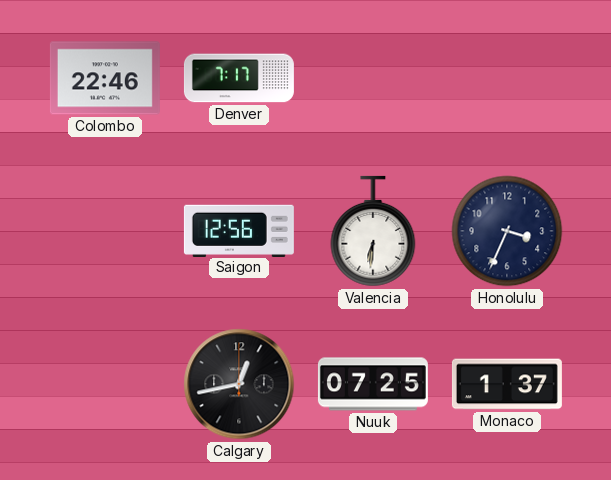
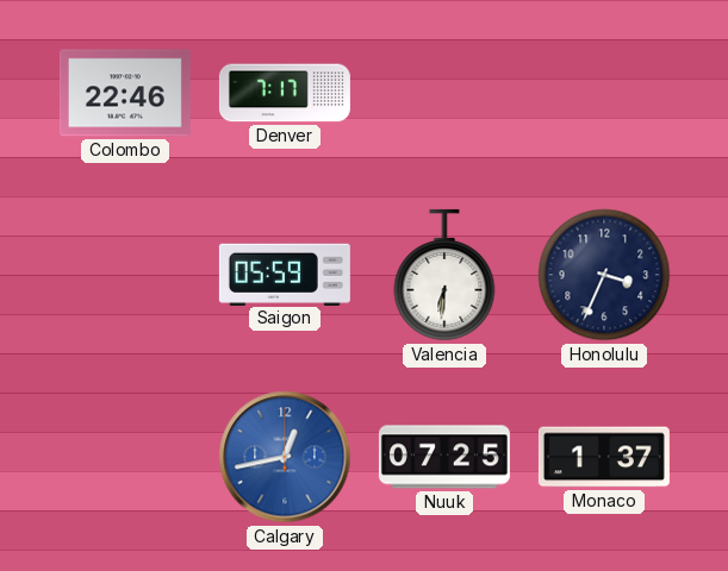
Saigon: 12:56 -> 05:59 (285, 274)
Calgary dial: black -> blue (285, 457)
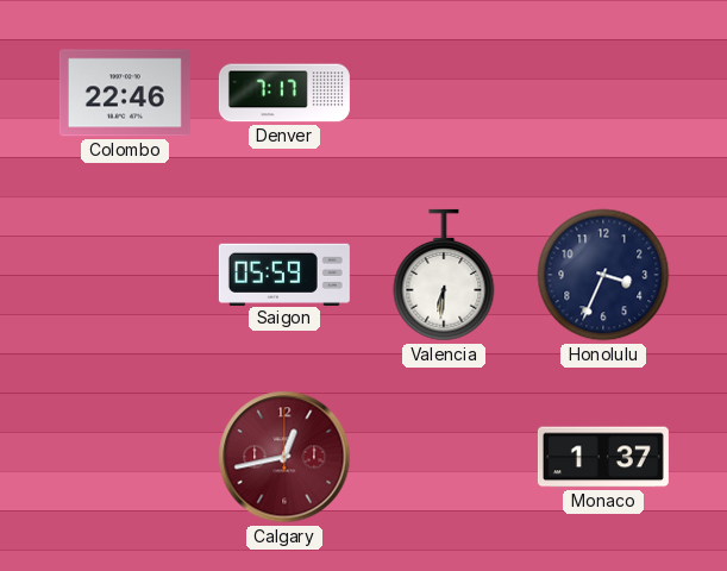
Calgary dial: blue -> burgundy (284, 457)
Nuuk: 07:25 -> none (444, 457)
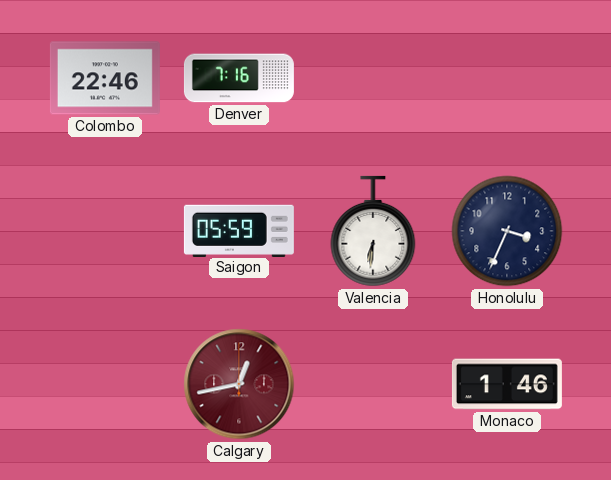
Denver: 7:17 -> 7:16 (239, 78)
Monaco: 1:37 -> 1:46 (507, 384)
